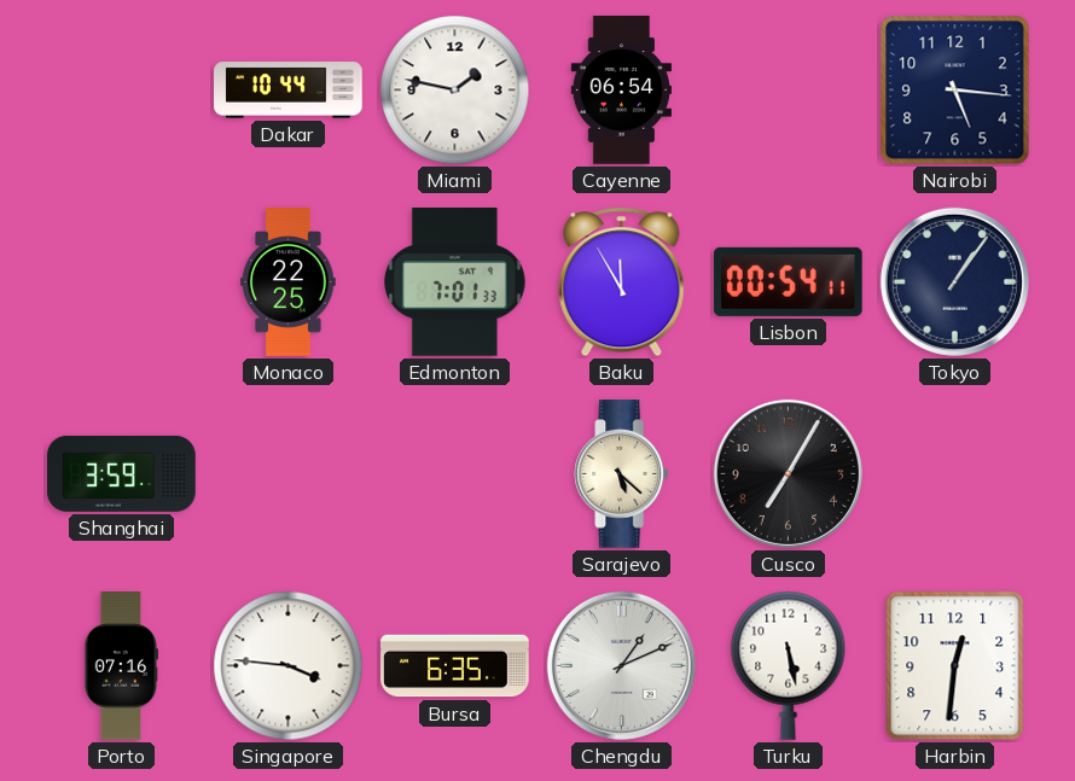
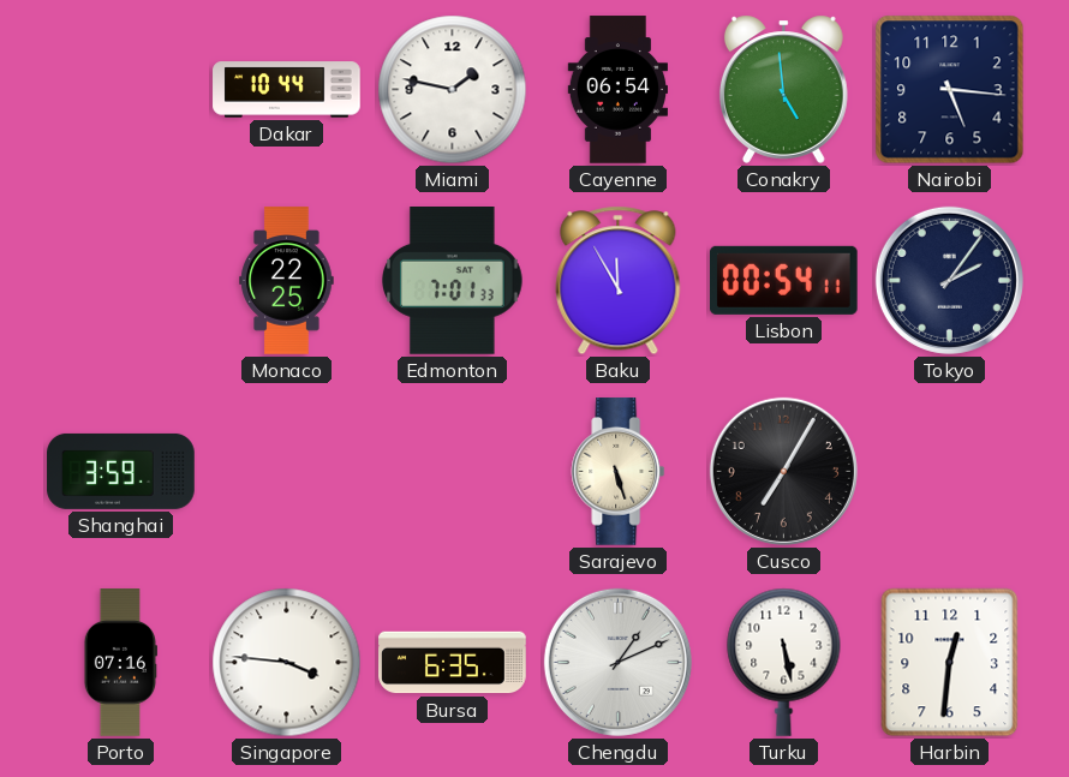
Conakry: none -> 4:59 (783, 89)
Tokyo: 1:06 -> 2:06 (949, 280)
Sarajevo: 5:22 -> 5:27 (619, 472)
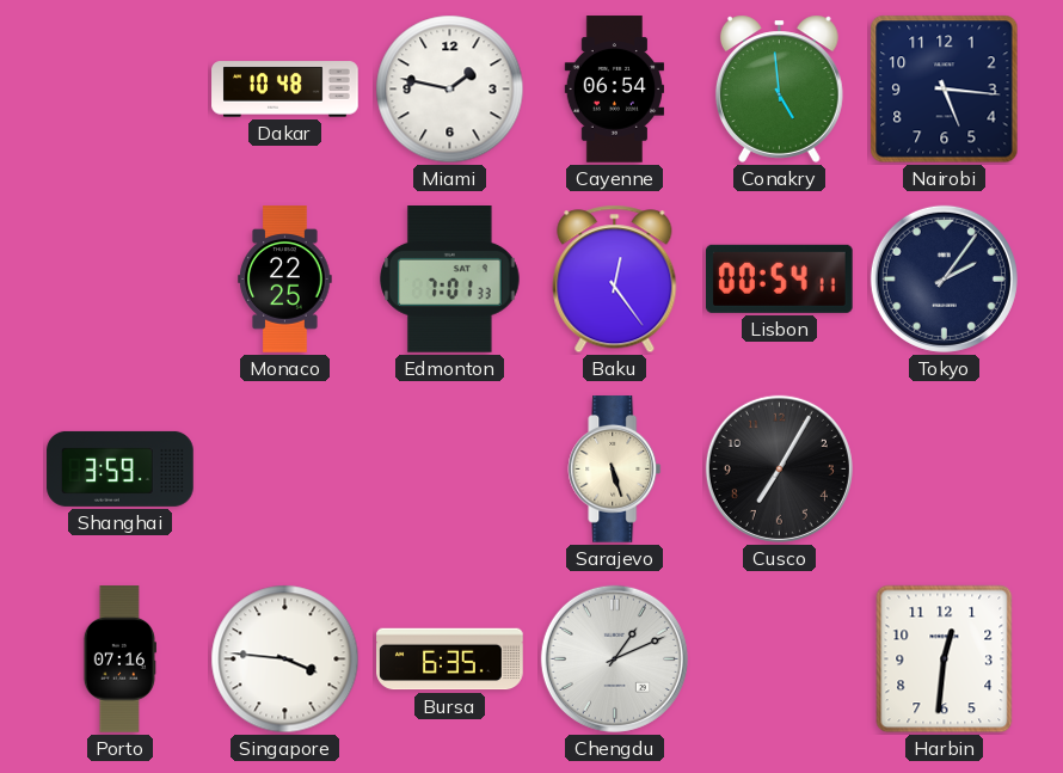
Dakar: 10:44 -> 10:48 (285, 90)
Baku: 11:55 -> 12:24 (615, 280)
Turku: 5:28 -> none (784, 662)
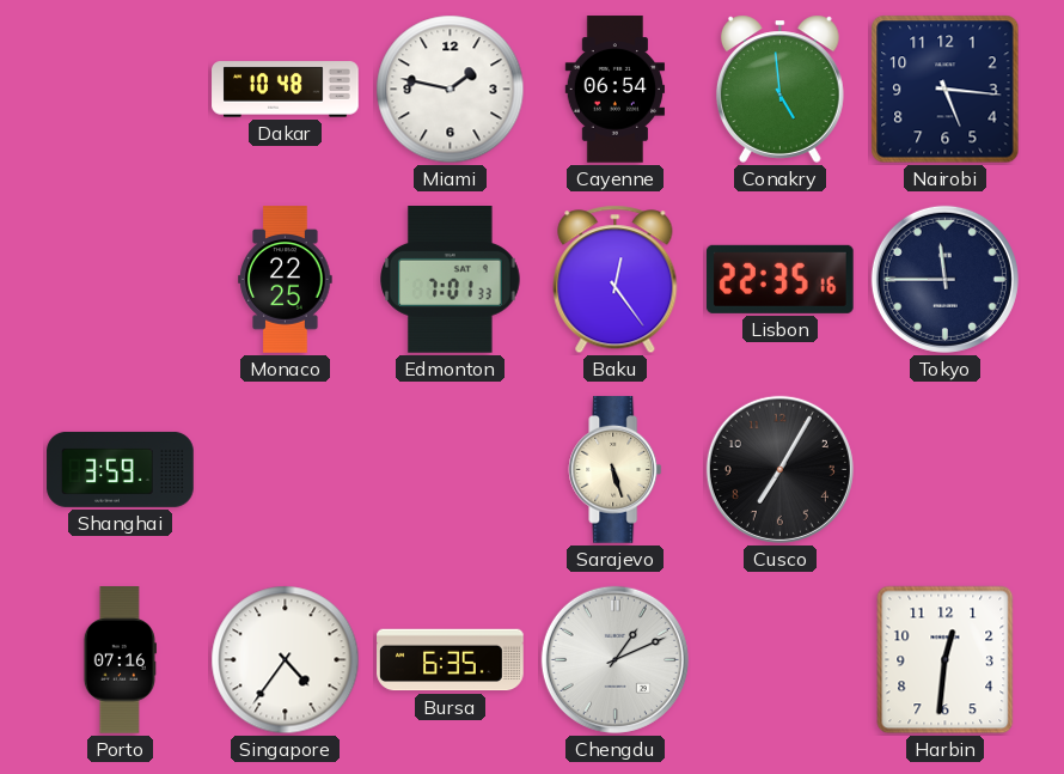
Lisbon: 00:54 -> 22:35 (779, 279)
Tokyo: 2:06 -> 11:45 (944, 279)
Singapore: 3:46 -> 4:36 (286, 660)
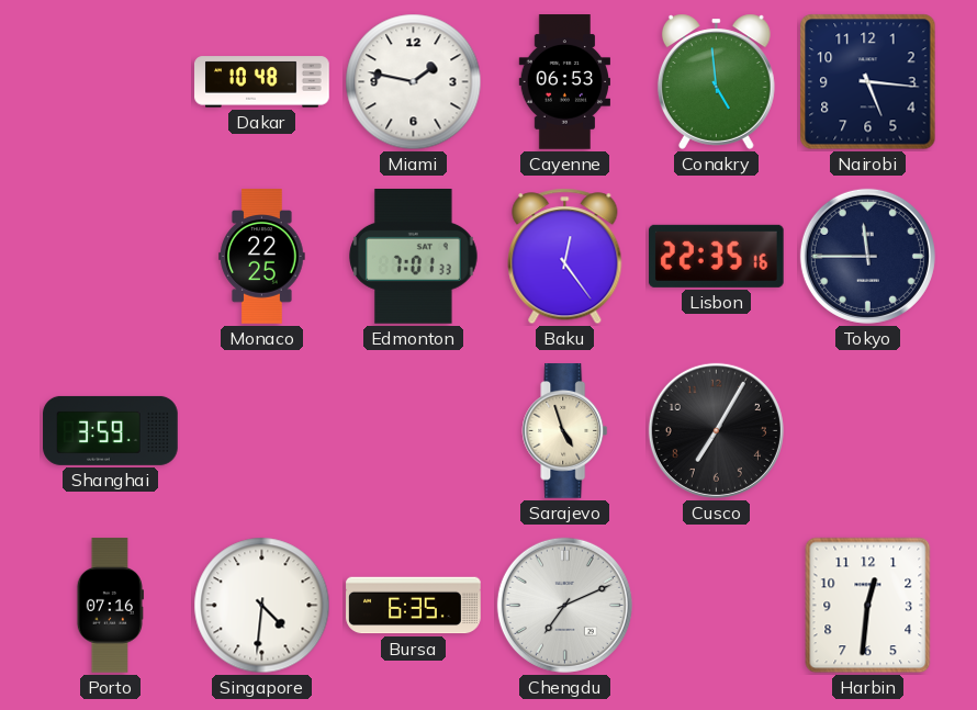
Cayenne: 06:54 -> 06:53 (565, 82)
Sarajevo: 5:27 -> 4:57 (565, 431)
Singapore: 4:36 -> 4:31 (262, 606)
Chengdu: 1:11 -> 7:11 (564, 605)
